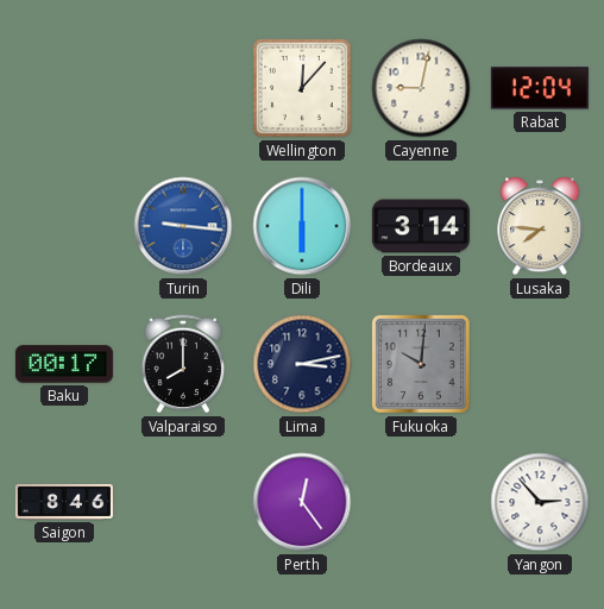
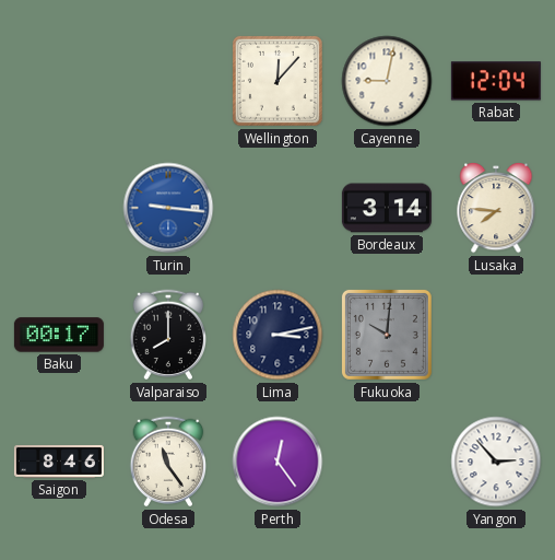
Dili: 6:00 -> none (302, 226)
Odesa: none -> 11:24 (168, 462)
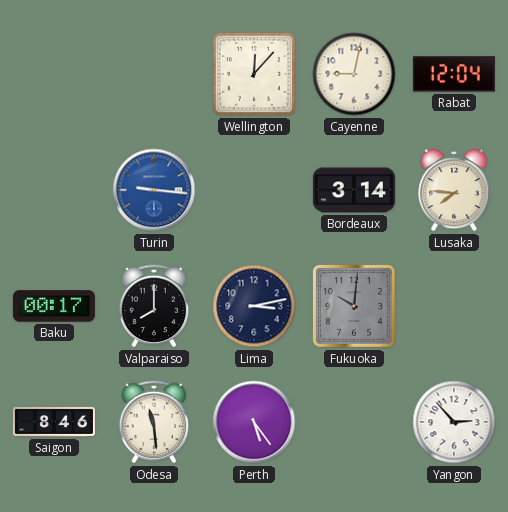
Odesa: 11:24 -> 11:29 (154, 422)
Perth: 12:24 -> 5:24 (254, 422)
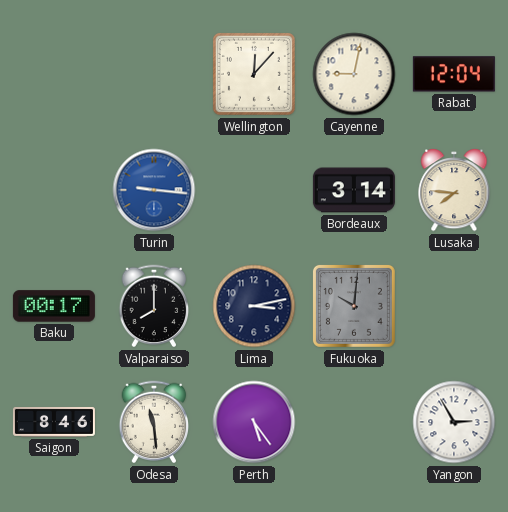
Yangon: 2:53 -> 2:55 (454, 422)
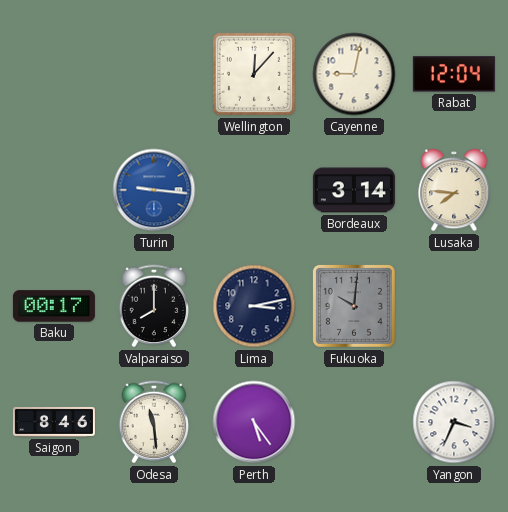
Yangon: 2:55 -> 3:34 (454, 422)
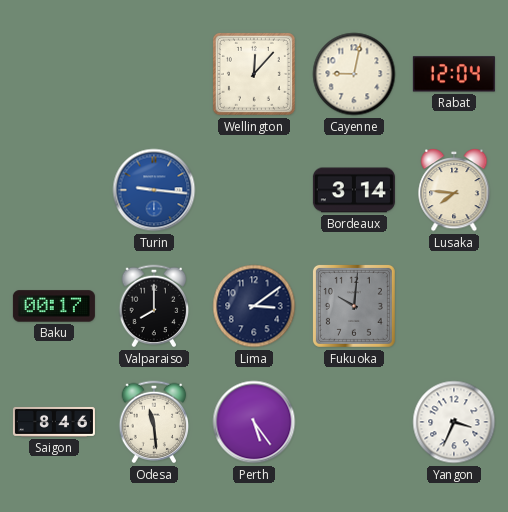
Lima: 3:13 -> 3:09 (254, 306)
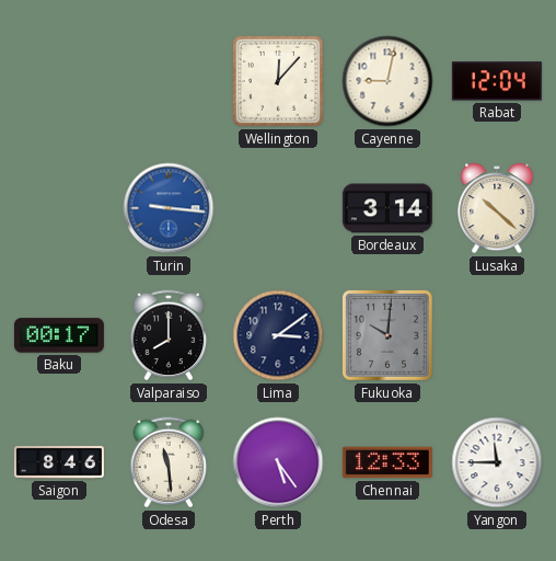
Lusaka: 7:46 -> 10:22 (497, 209)
Chennai: none -> 12:33 (387, 462)
Yangon: 3:34 -> 11:45 (497, 462)
